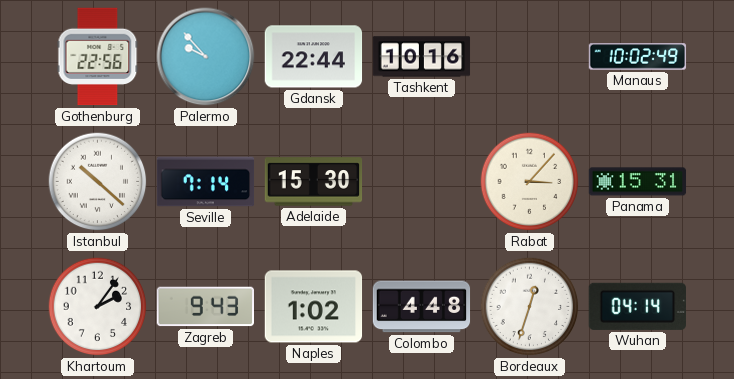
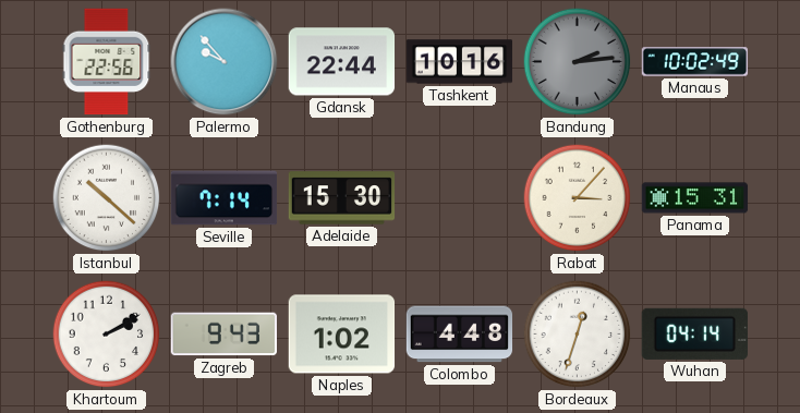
Bandung: none -> 2:14 (578, 62)
Khartoum: 2:06 -> 2:10 (107, 335)
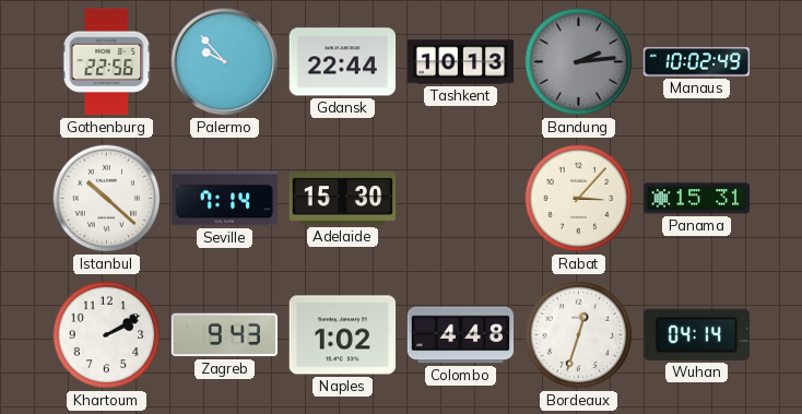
Tashkent: 10:16 -> 10:13 (461, 62)
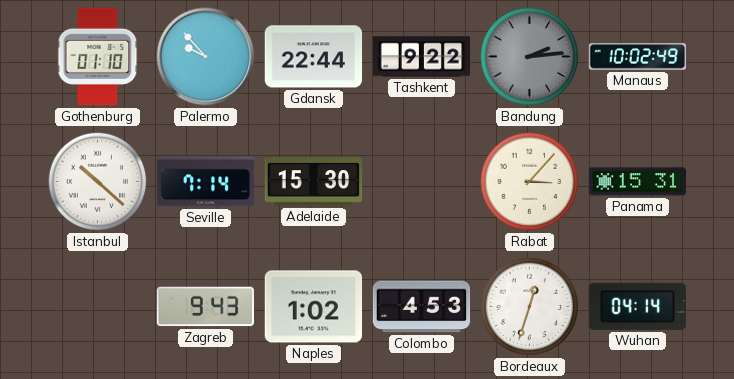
Gothenburg: 22:56 -> 01:10 (98, 57)
Tashkent: 10:13 -> 9:22 (422, 57)
Khartoum: 2:10 -> none (107, 335)
Colombo: 4:48 -> 4:53 (422, 307)
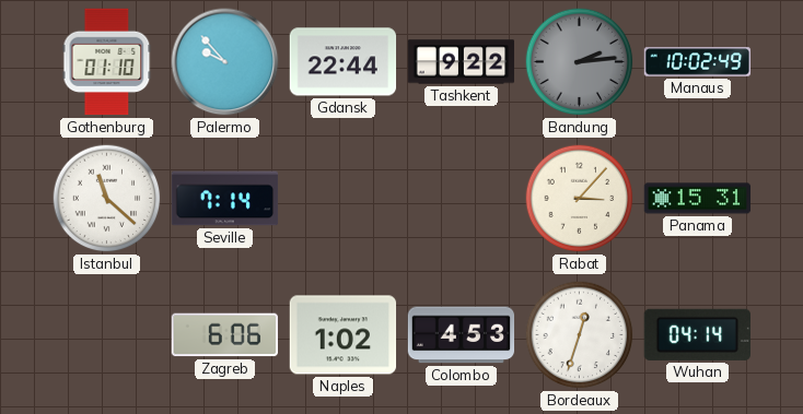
Istanbul: 10:22 -> 11:22 (107, 199)
Adelaide: 15:30 -> none (314, 182)
Zagreb: 9:43 -> 6:06 (224, 335)
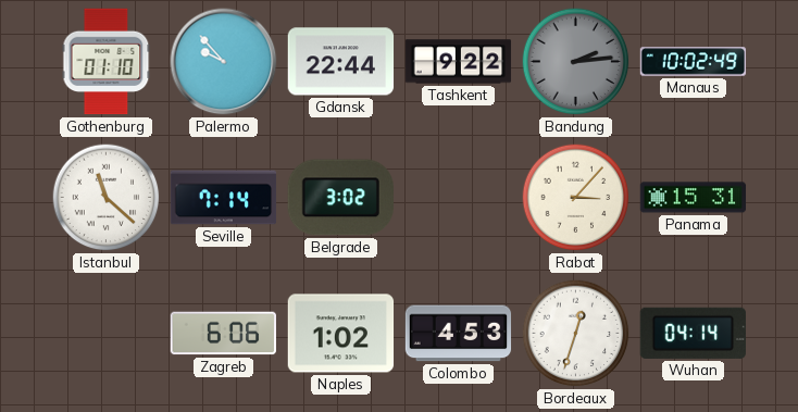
Belgrade: none -> 3:02 (340, 198)
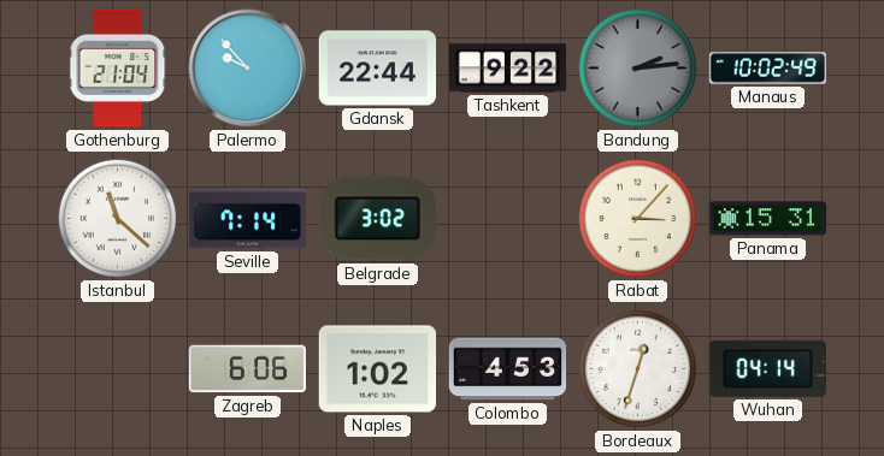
Gothenburg: 01:10 -> 21:04 (118, 69)
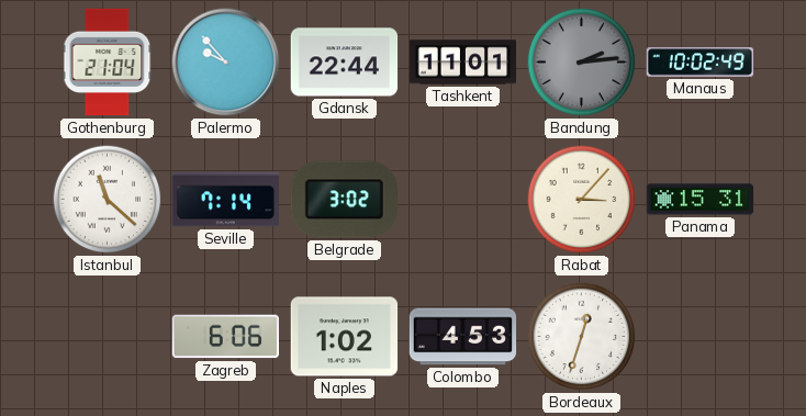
Tashkent: 9:22 -> 11:01 (463, 63)
Wuhan: 04:14 -> none (767, 368)
